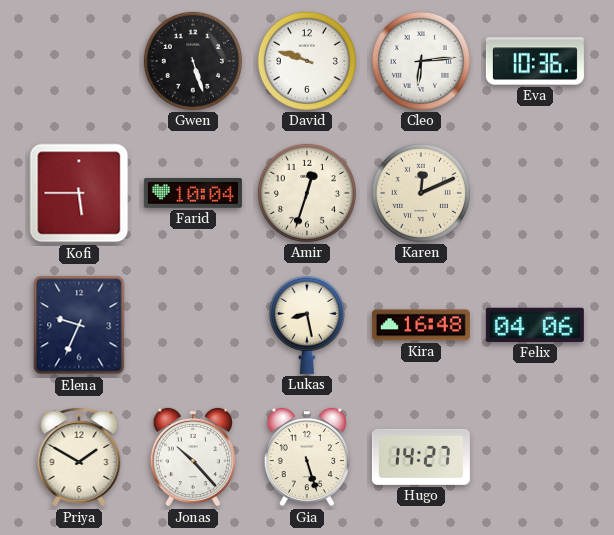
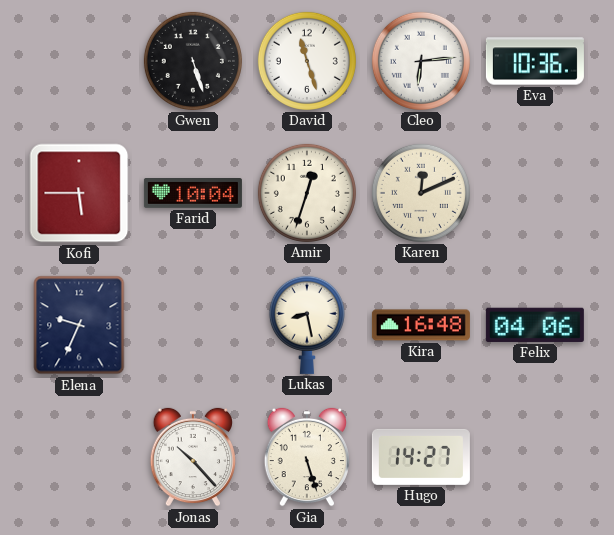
David: 9:48 -> 11:27 (307, 61)
Priya: 1:50 -> none (79, 457)
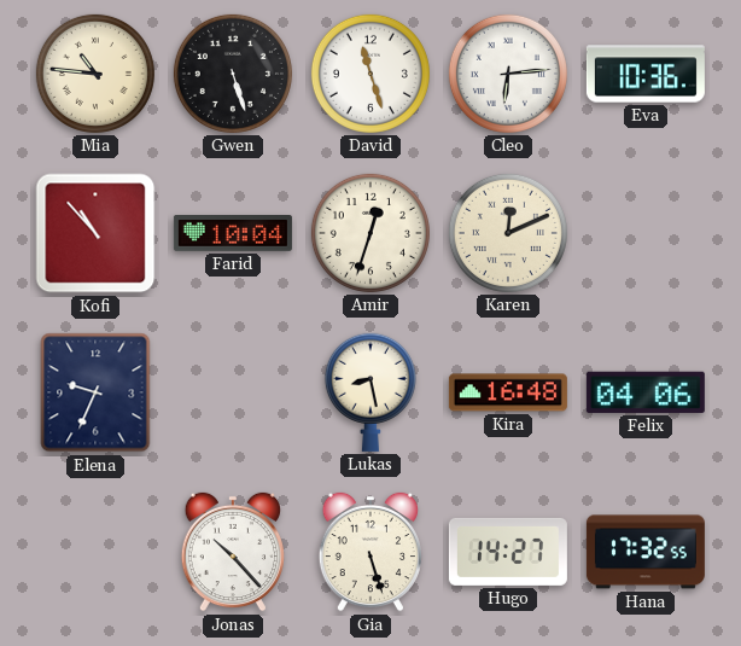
Mia: none -> 10:46 (95, 74)
Kofi: 5:45 -> 10:53 (95, 233)
Hana: none -> 17:32 (646, 552)
